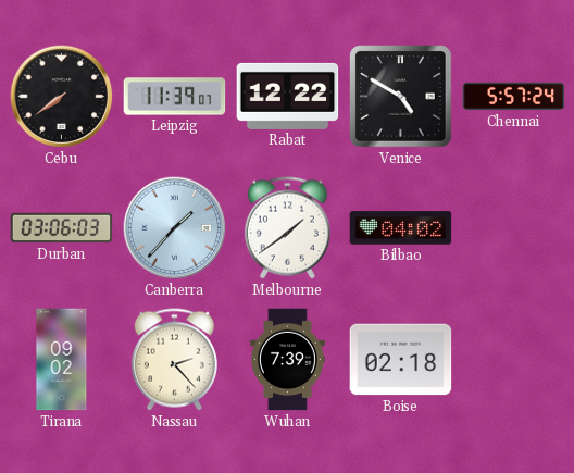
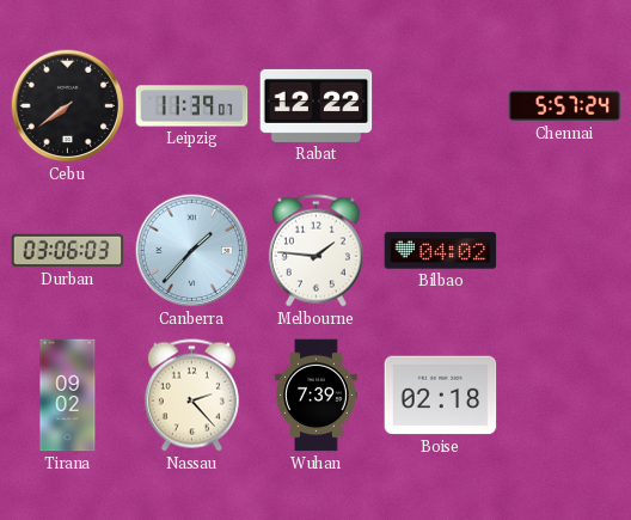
Venice: 4:50 -> none (401, 97)
Melbourne: 1:39 -> 1:46 (315, 251)
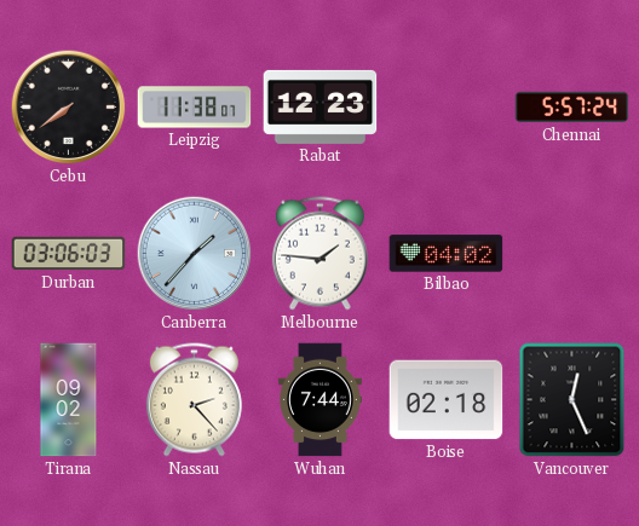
Leipzig: 11:39 -> 11:38 (195, 108)
Rabat: 12:22 -> 12:23 (321, 106)
Wuhan: 7:39 -> 7:44 (321, 400)
Vancouver: none -> 12:26 (572, 400)
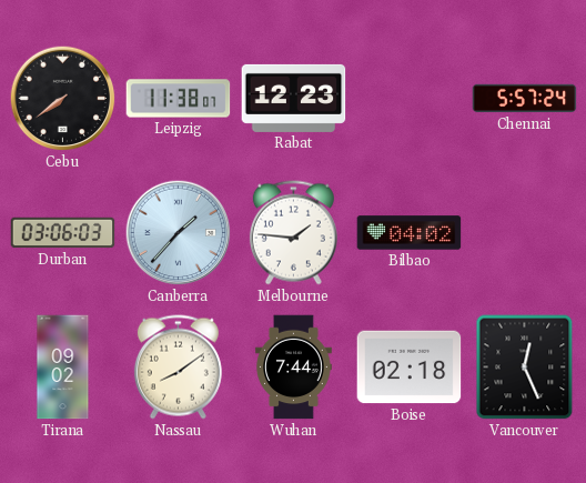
Nassau: 2:23 -> 8:09 (178, 368)
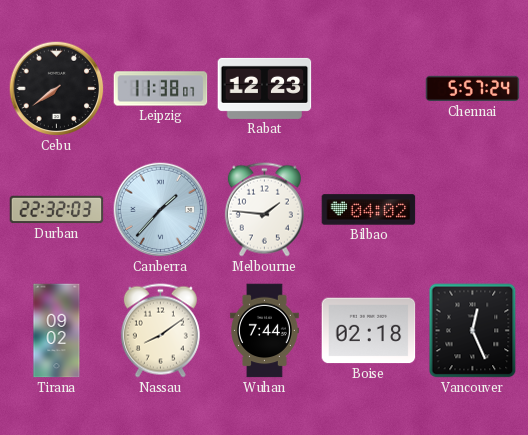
Durban: 03:06 -> 22:32 (57, 210)
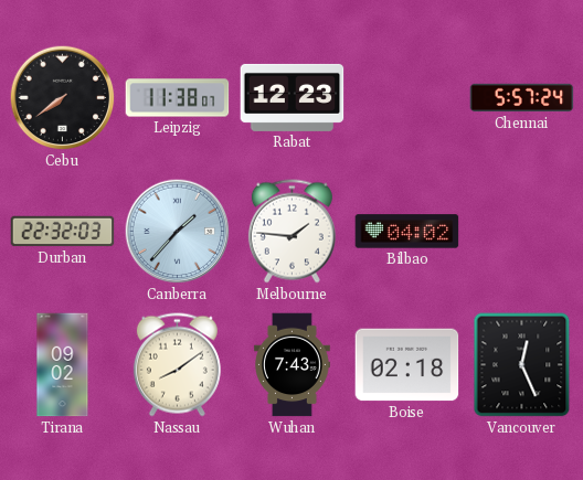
Wuhan: 7:44 -> 7:43 (293, 365)
